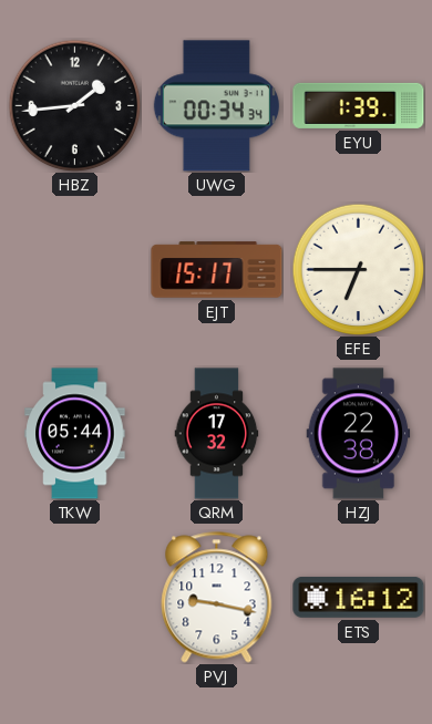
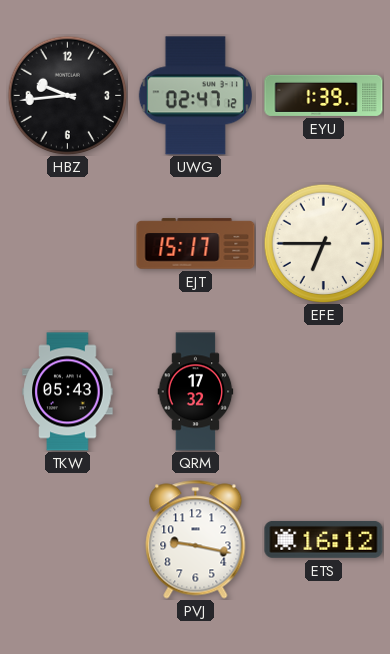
HBZ: 1:44 -> 9:44 (67, 95)
UWG: 00:34 -> 02:47 (195, 96)
TKW: 05:44 -> 05:43 (68, 392)
HZJ: 22:38 -> none (359, 434)
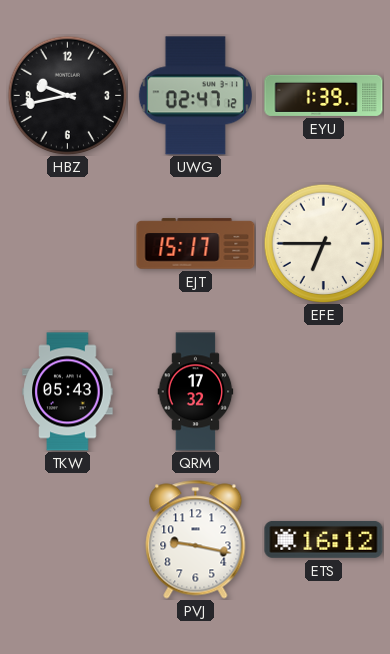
HBZ: 9:44 -> 9:43 (67, 95)
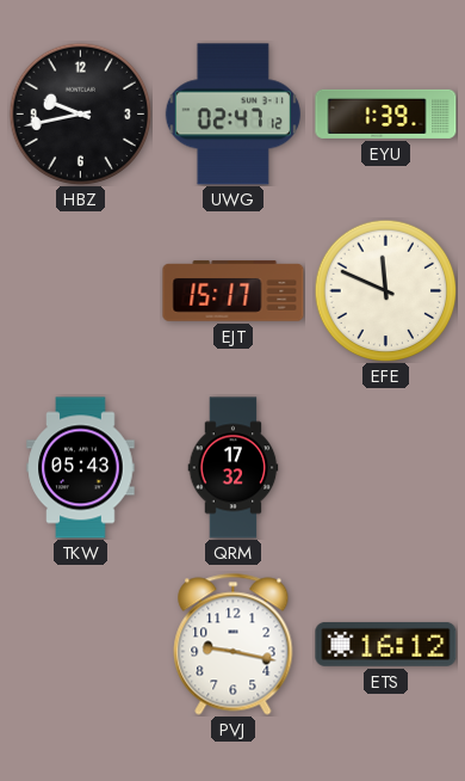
EFE: 6:45 -> 11:49 (385, 290)
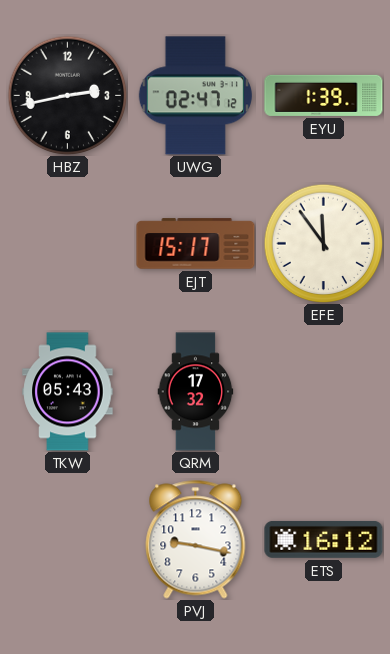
HBZ: 9:43 -> 2:43 (67, 95)
EFE: 11:49 -> 11:54 (323, 243)
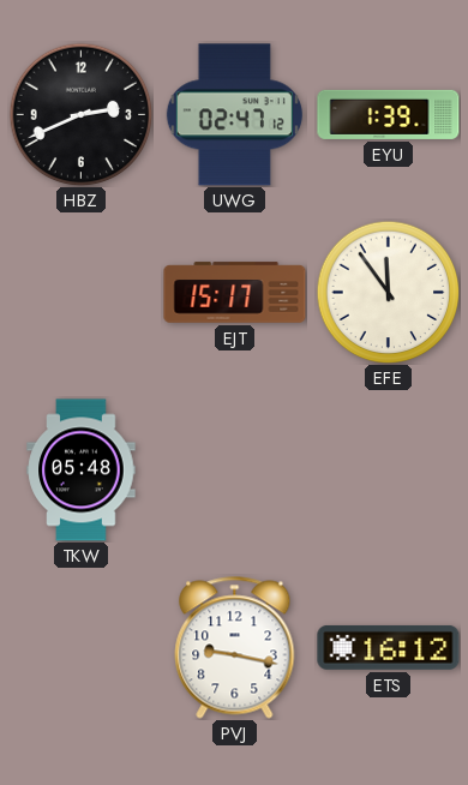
HBZ: 2:43 -> 2:41 (80, 114)
TKW: 05:43 -> 05:48 (82, 471)
QRM: 17:32 -> none (196, 392)
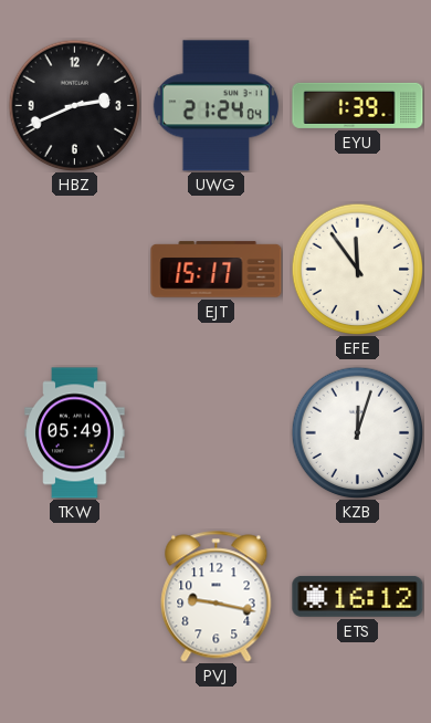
UWG: 02:47 -> 21:24 (215, 106)
TKW: 05:48 -> 05:49 (75, 433)
KZB: none -> 12:03 (357, 432)
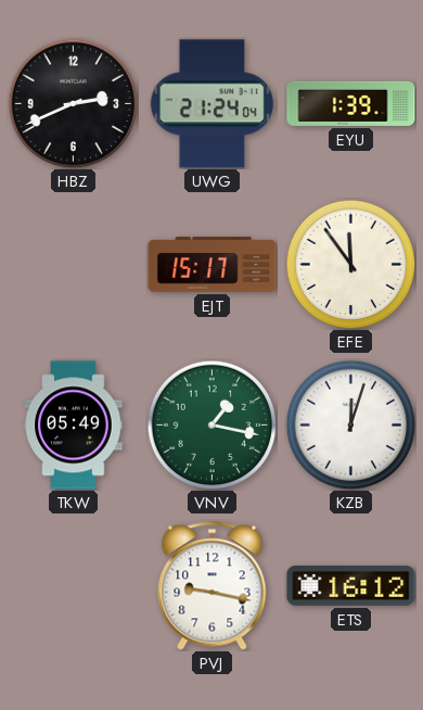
VNV: none -> 1:17 (211, 424)
